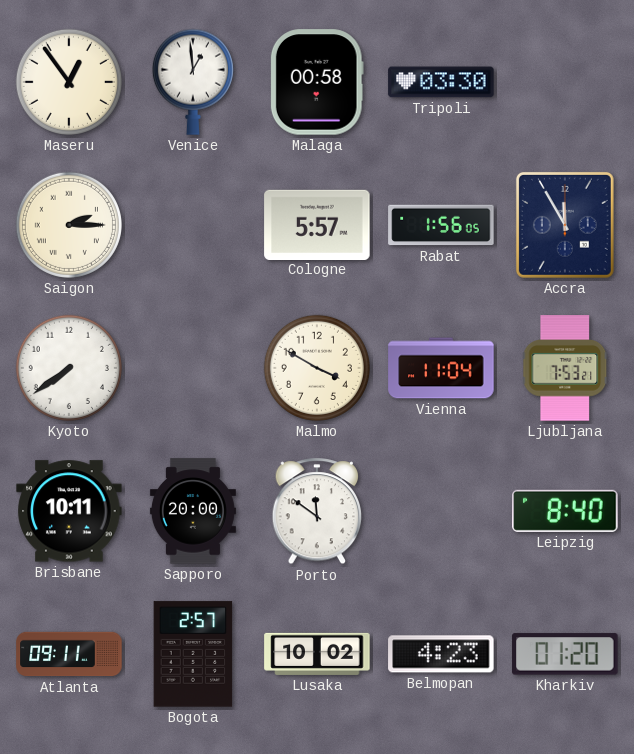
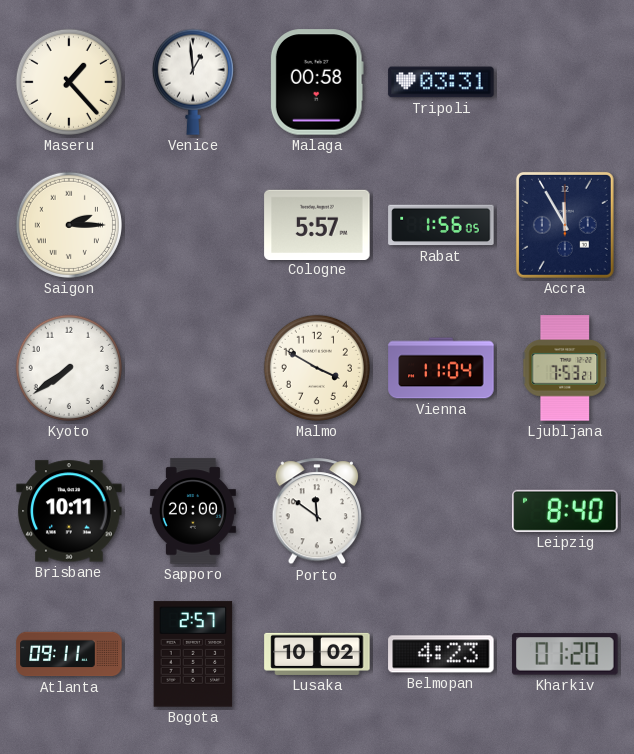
Maseru: 12:54 -> 1:23 (69, 82)
Tripoli: 03:30 -> 03:31 (441, 82)
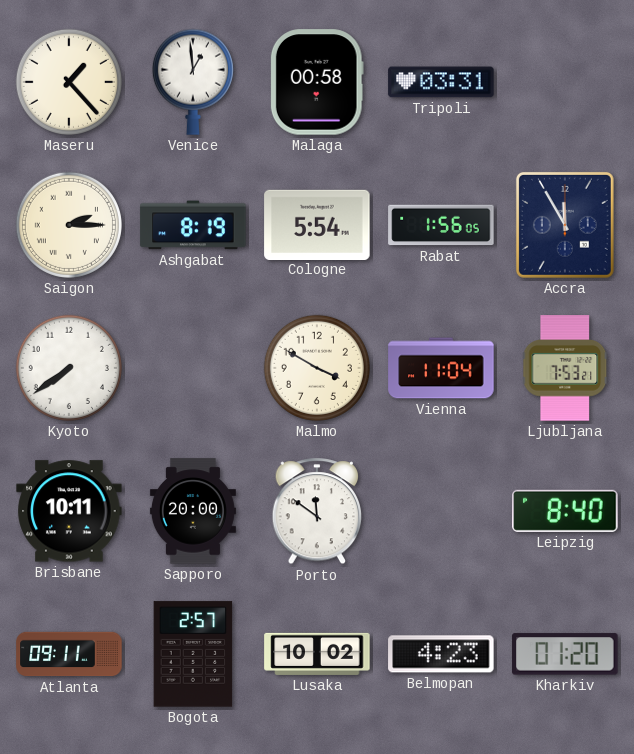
Ashgabat: none -> 8:19 (193, 225)
Cologne: 5:57 -> 5:54 (317, 224)
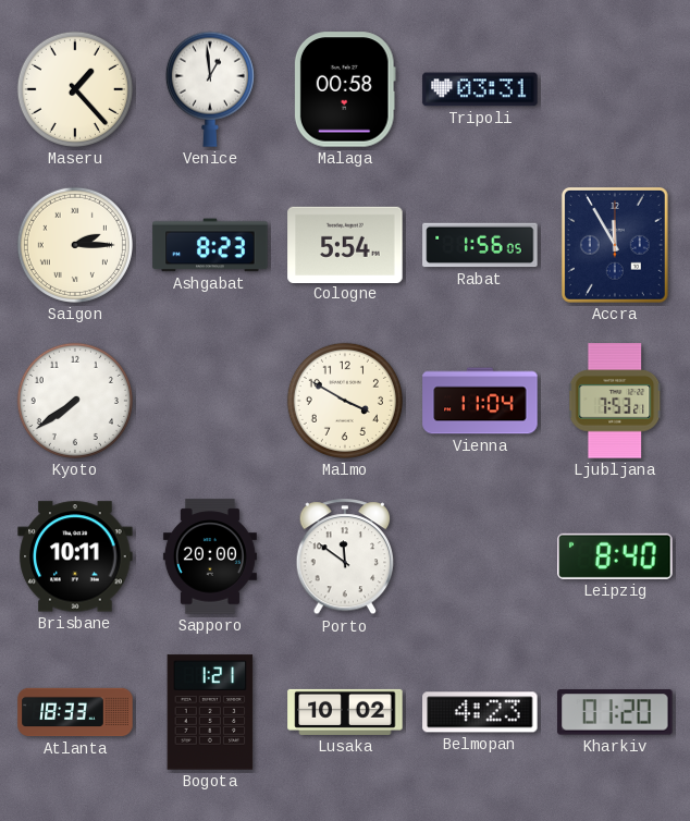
Ashgabat: 8:19 -> 8:23 (210, 245)
Atlanta: 09:11 -> 18:33 (75, 712)
Bogota: 2:57 -> 1:21 (210, 712)
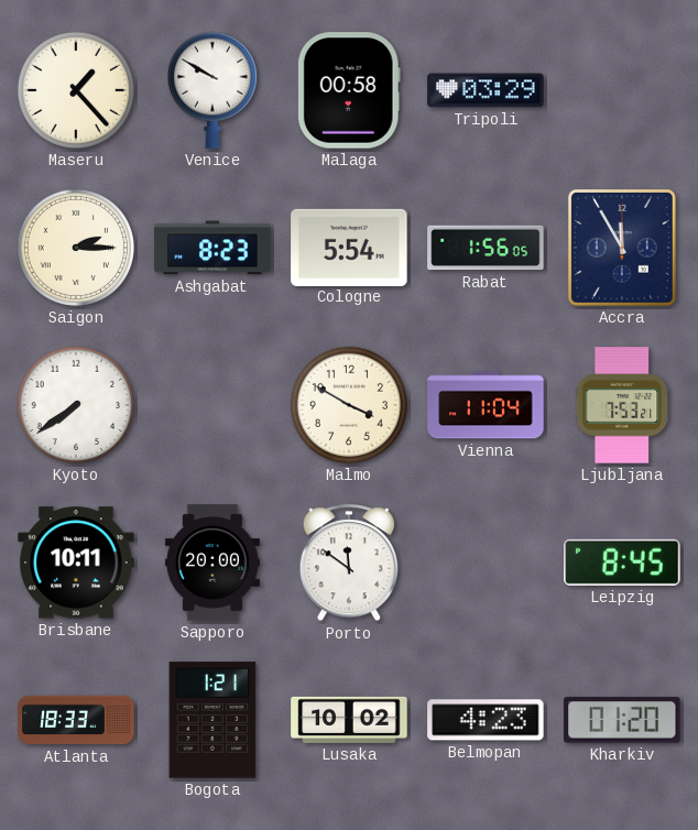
Venice: 12:59 -> 9:50 (212, 90)
Tripoli: 03:31 -> 03:29 (486, 90)
Leipzig: 8:40 -> 8:45 (622, 563)
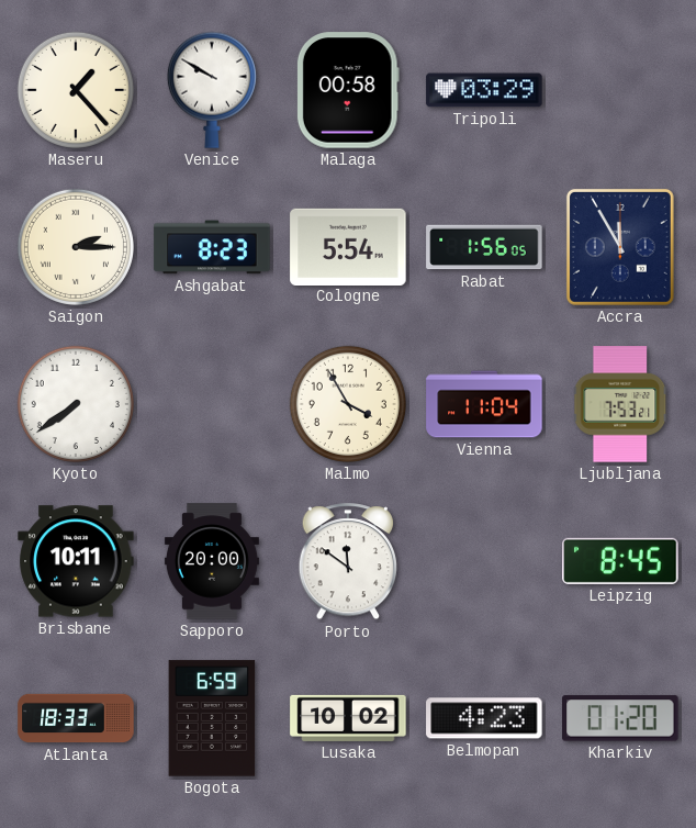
Malmo: 3:50 -> 3:55 (348, 404)
Bogota: 1:21 -> 6:59 (212, 718)
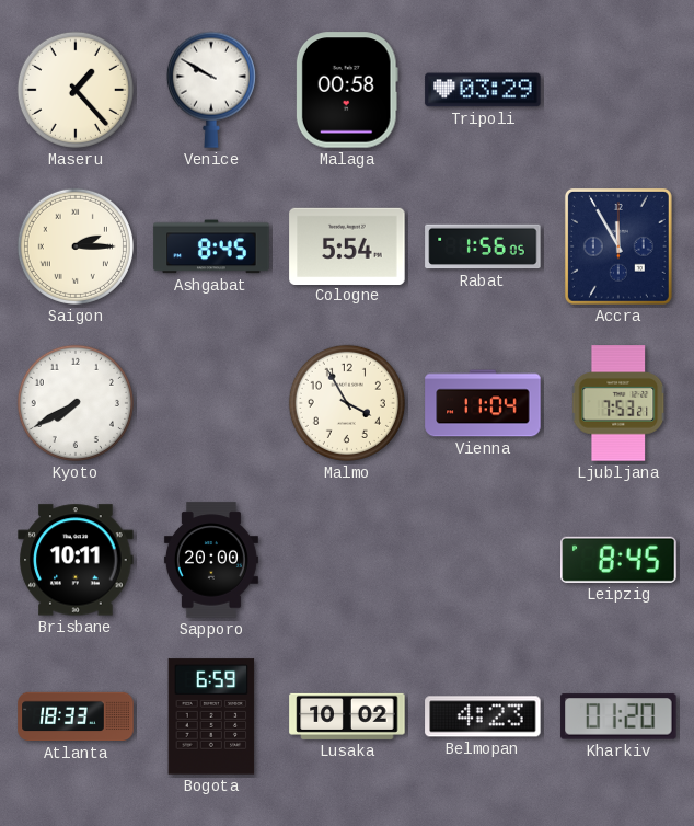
Ashgabat: 8:23 -> 8:45 (211, 246)
Kyoto: 7:39 -> 7:40 (76, 403)
Porto: 11:51 -> none (348, 562)
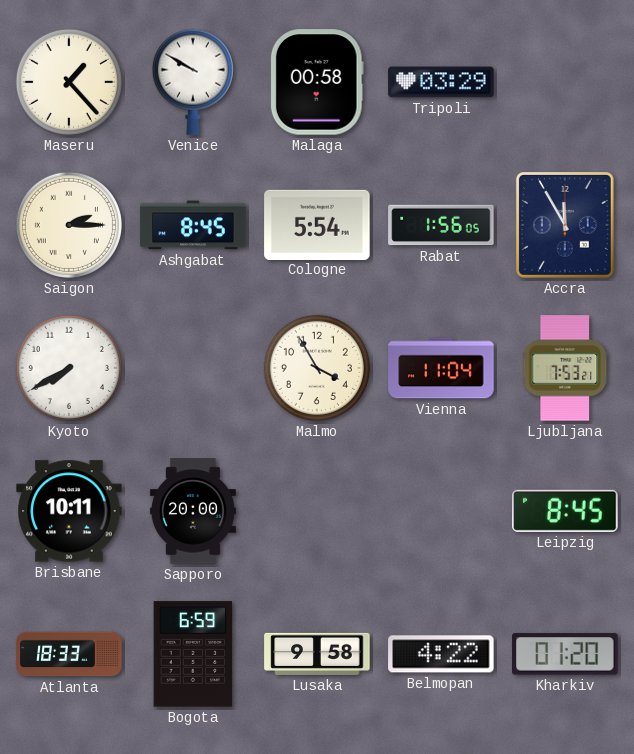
Lusaka: 10:02 -> 9:58 (317, 654)
Belmopan: 4:23 -> 4:22 (441, 654)
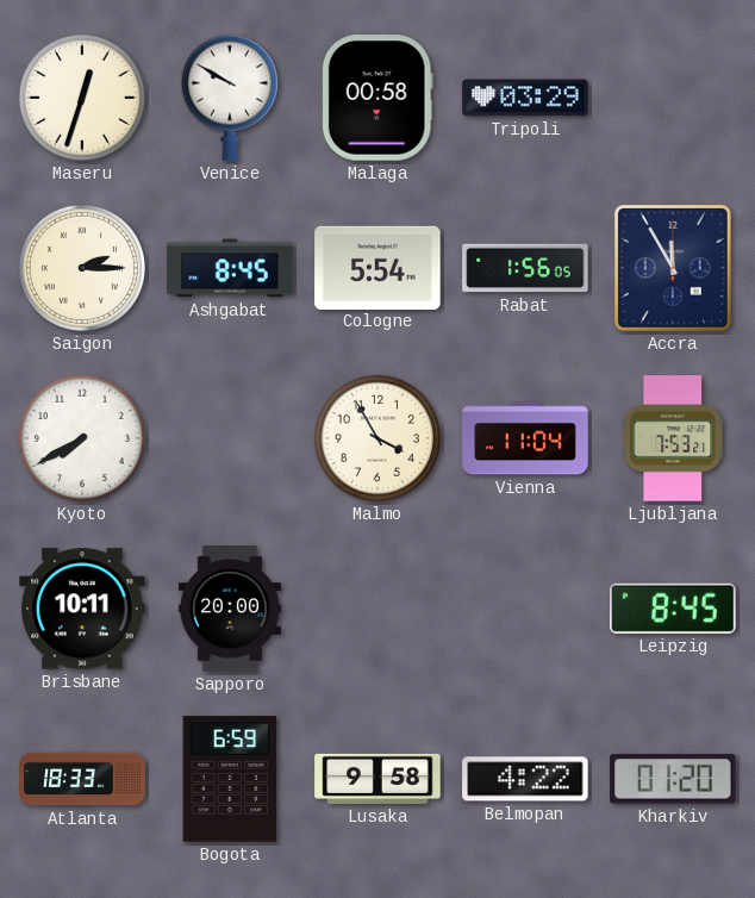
Maseru: 1:23 -> 12:33 (82, 98)
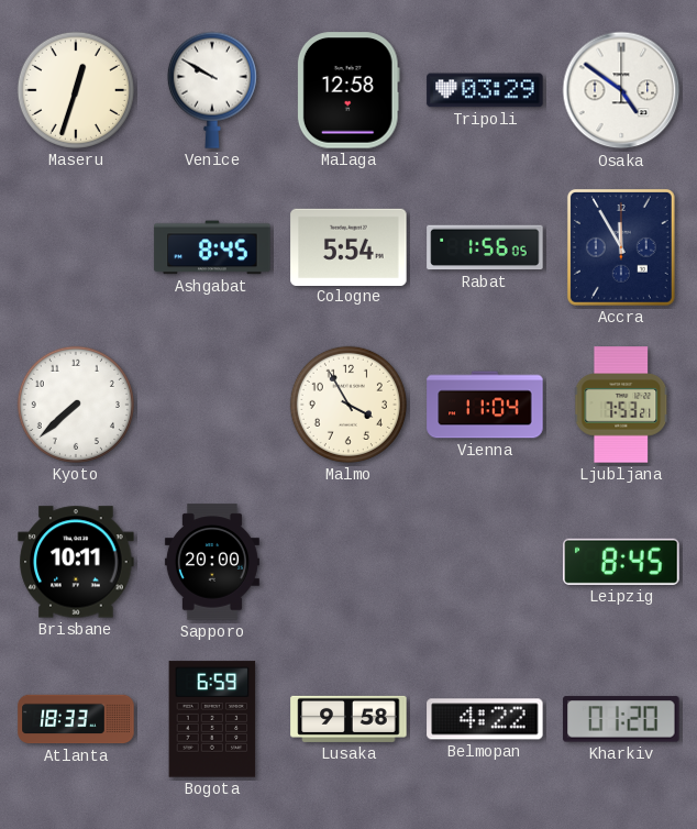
Malaga: 00:58 -> 12:58 (348, 90)
Osaka: none -> 4:51 (621, 90)
Saigon: 2:15 -> none (82, 268)
Kyoto: 7:40 -> 7:38 (76, 405)
